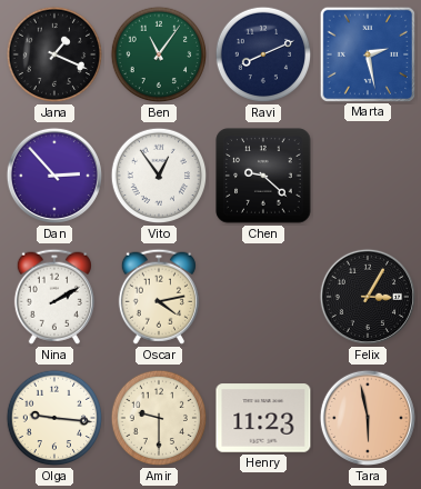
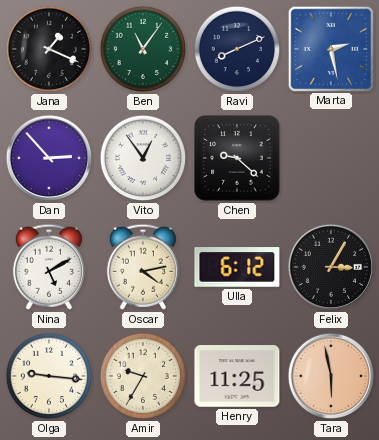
Nina: 2:10 -> 5:10 (49, 267)
Ulla: none -> 6:12 (237, 267)
Amir: 9:30 -> 9:35 (143, 376)
Henry: 11:23 -> 11:25 (237, 376)
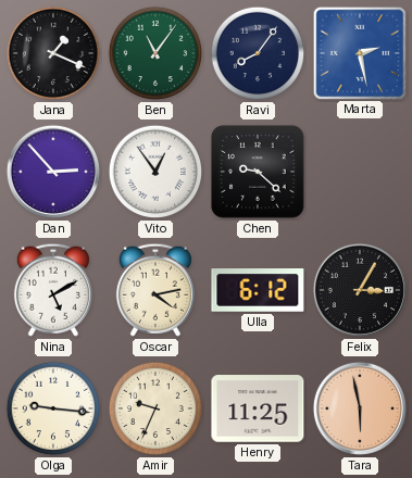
Ravi: 8:11 -> 8:06 (258, 53)
Amir: 9:35 -> 9:34 (155, 408)
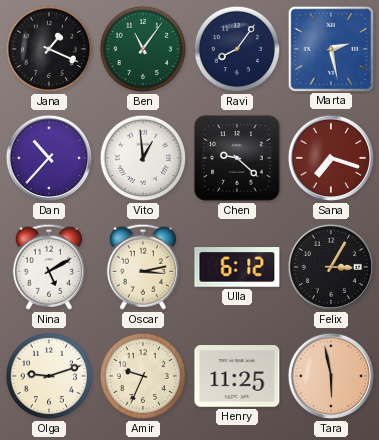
Dan: 2:53 -> 10:37 (49, 158)
Vito: 12:54 -> 12:59 (143, 158)
Sana: none -> 7:18 (331, 158)
Oscar: 4:13 -> 3:13 (143, 267)
Olga: 9:16 -> 9:12 (49, 376)
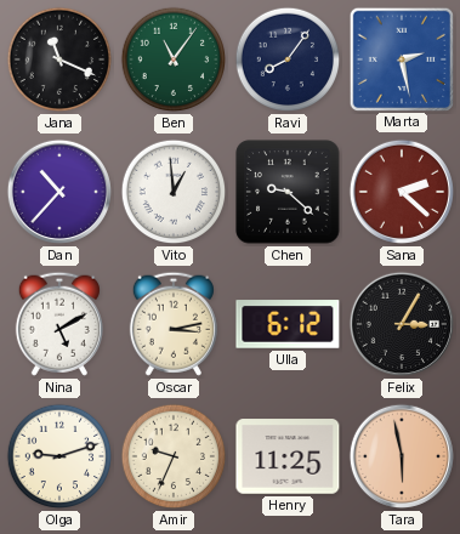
Jana: 1:19 -> 11:19 (59, 59)
Sana: 7:18 -> 2:22 (402, 192)
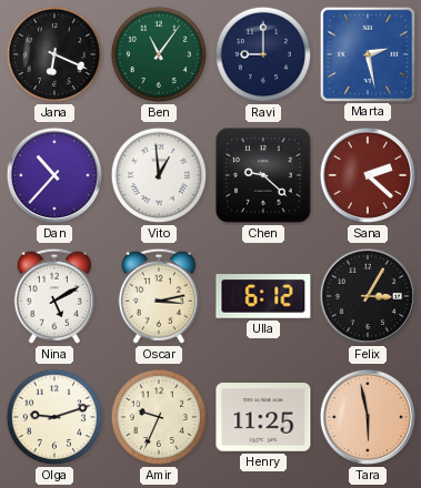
Jana: 11:19 -> 6:19 (54, 54)
Ravi: 8:06 -> 9:00 (263, 54)
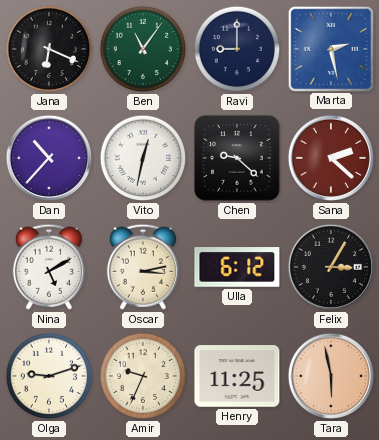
Vito: 12:59 -> 12:32 (143, 158)
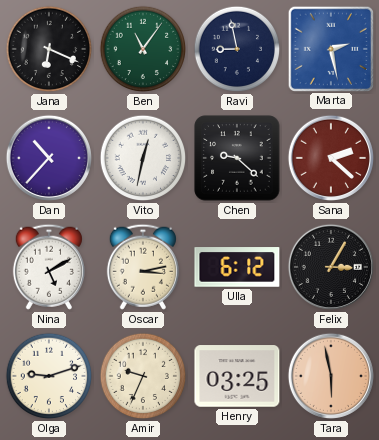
Ravi: 9:00 -> 8:58 (237, 49)
Henry: 11:25 -> 03:25 (237, 376)
